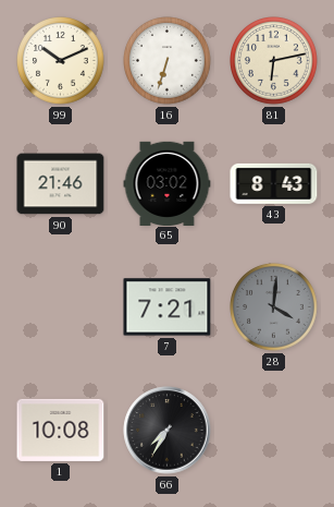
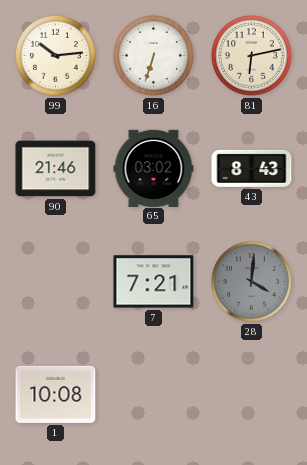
99: 10:11 -> 10:14 (56, 56)
66: 7:35 -> none (168, 431)
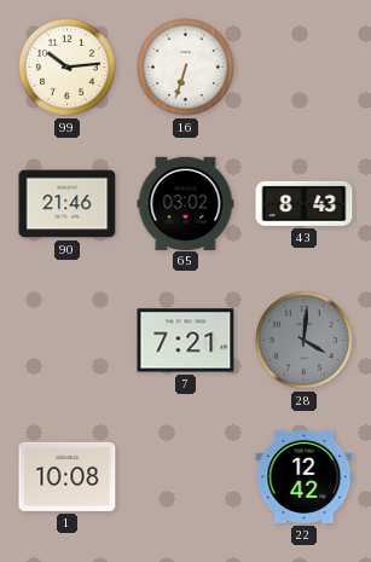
81: 6:13 -> none (252, 56)
22: none -> 12:42 (305, 476)
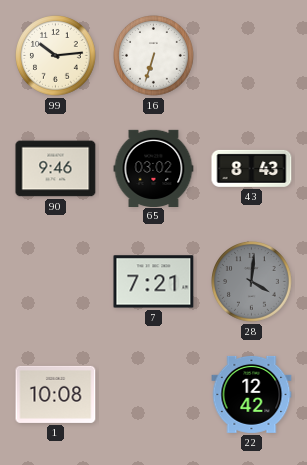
90: 21:46 -> 9:46 (56, 169)
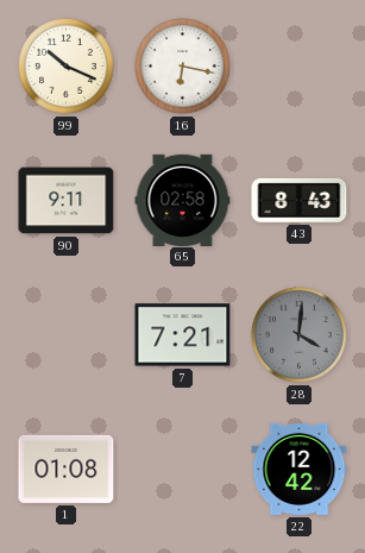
99: 10:14 -> 10:19 (67, 67)
16: 6:33 -> 6:17 (183, 67)
90: 9:46 -> 9:11 (67, 201)
65: 03:02 -> 02:58 (183, 200)
1: 10:08 -> 01:08 (67, 469)
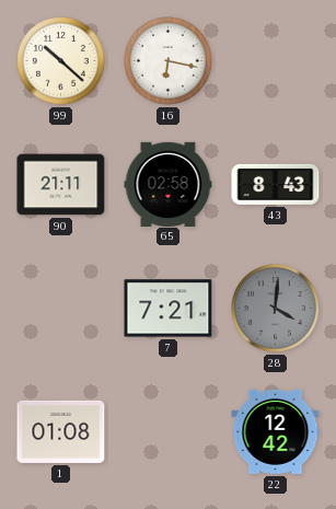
99: 10:19 -> 10:22 (61, 61)
90: 9:11 -> 21:11 (61, 185)
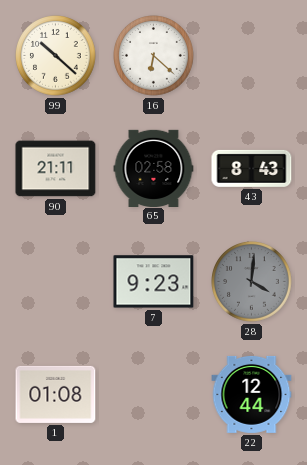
16: 6:17 -> 6:22 (154, 56)
7: 7:21 -> 9:23 (154, 282)
22: 12:42 -> 12:44 (252, 394)
